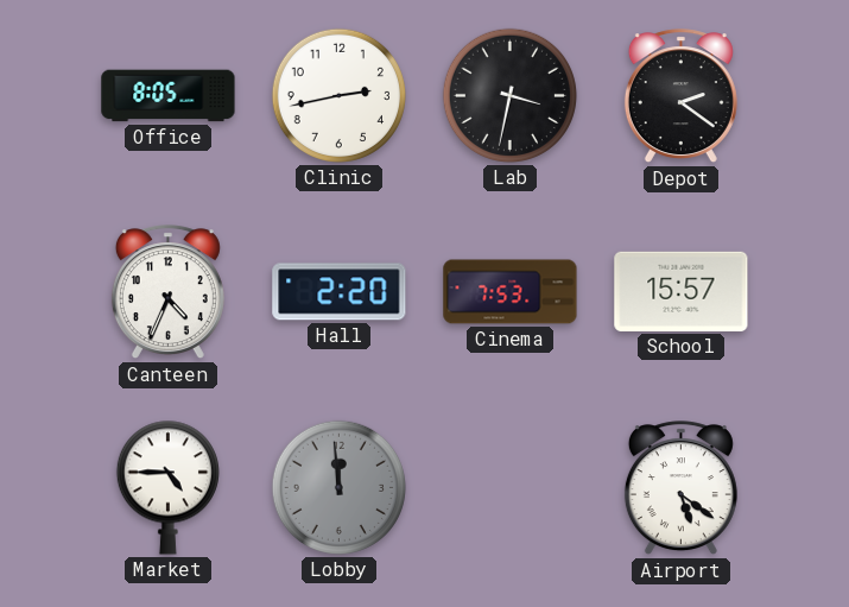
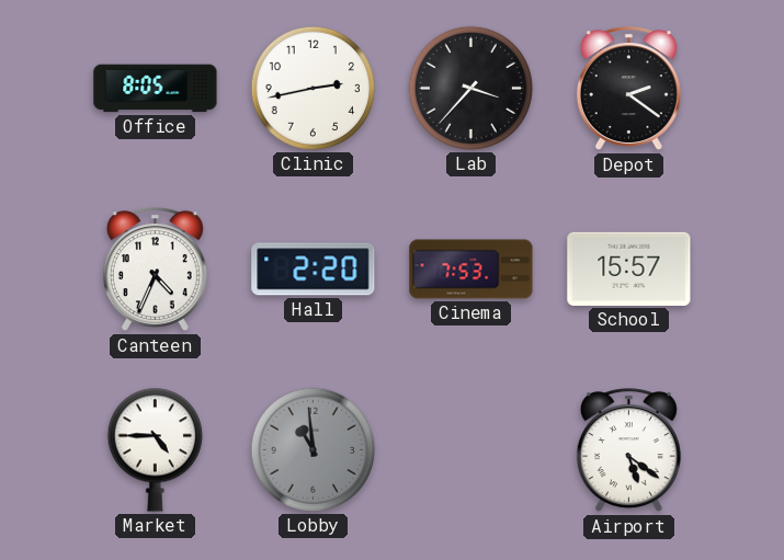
Lab: 3:32 -> 3:37 (470, 88)
Lobby: 11:59 -> 10:59 (313, 449)
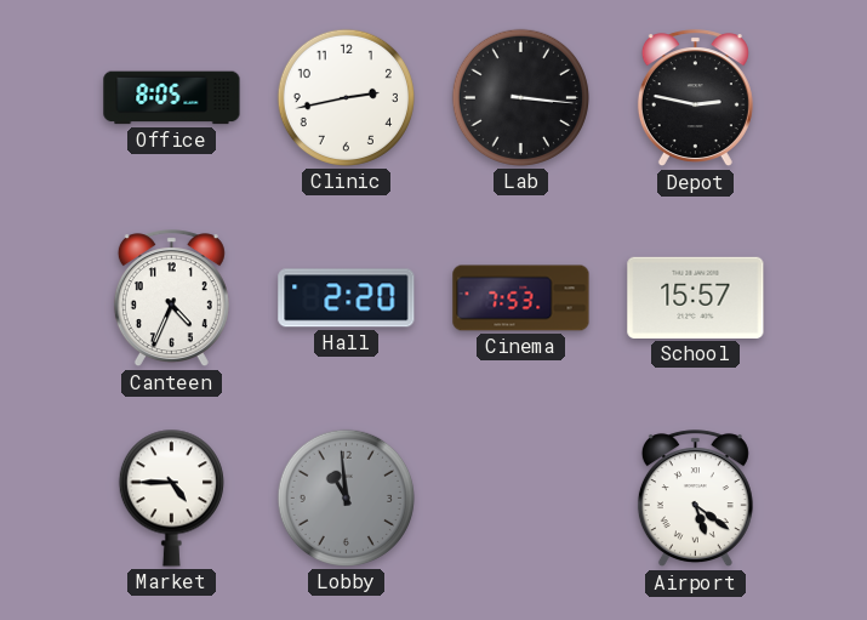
Lab: 3:37 -> 3:16 (520, 97)
Depot: 2:21 -> 2:47 (695, 98)
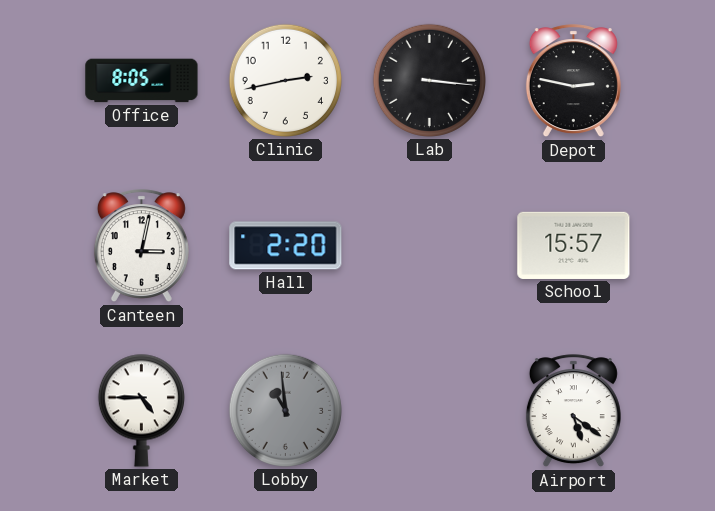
Canteen: 4:34 -> 3:02 (141, 246)
Cinema: 7:53 -> none (521, 298)
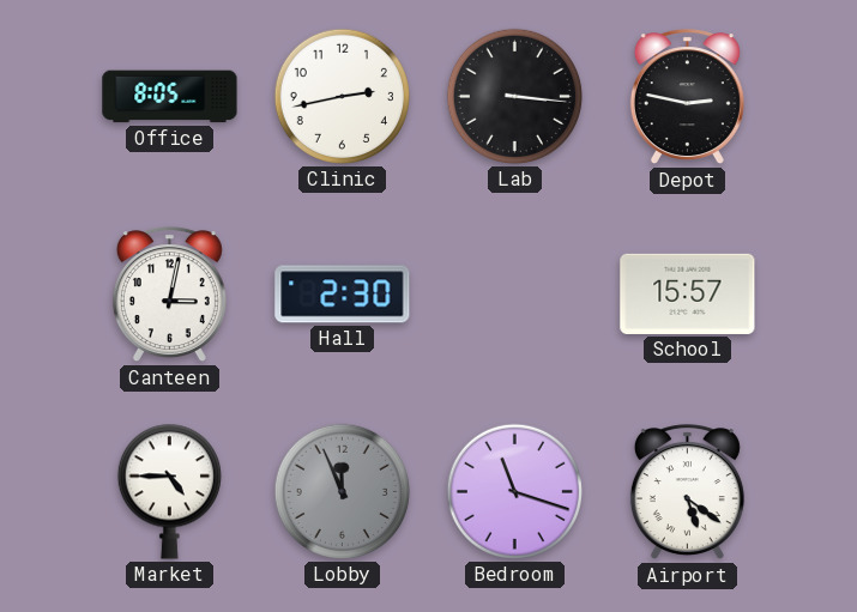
Hall: 2:20 -> 2:30 (343, 295)
Lobby: 10:59 -> 11:56 (342, 491)
Bedroom: none -> 11:18 (514, 491)
